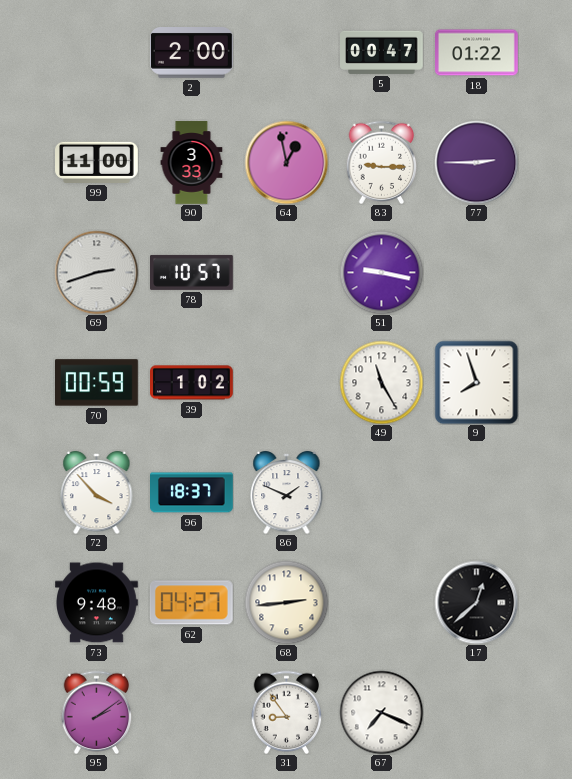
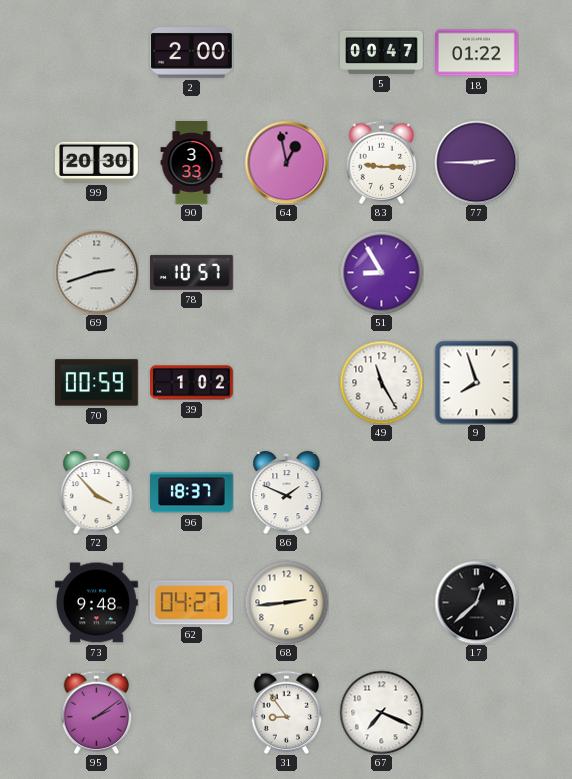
99: 11:00 -> 20:30 (97, 162)
51: 9:17 -> 8:55 (381, 272)
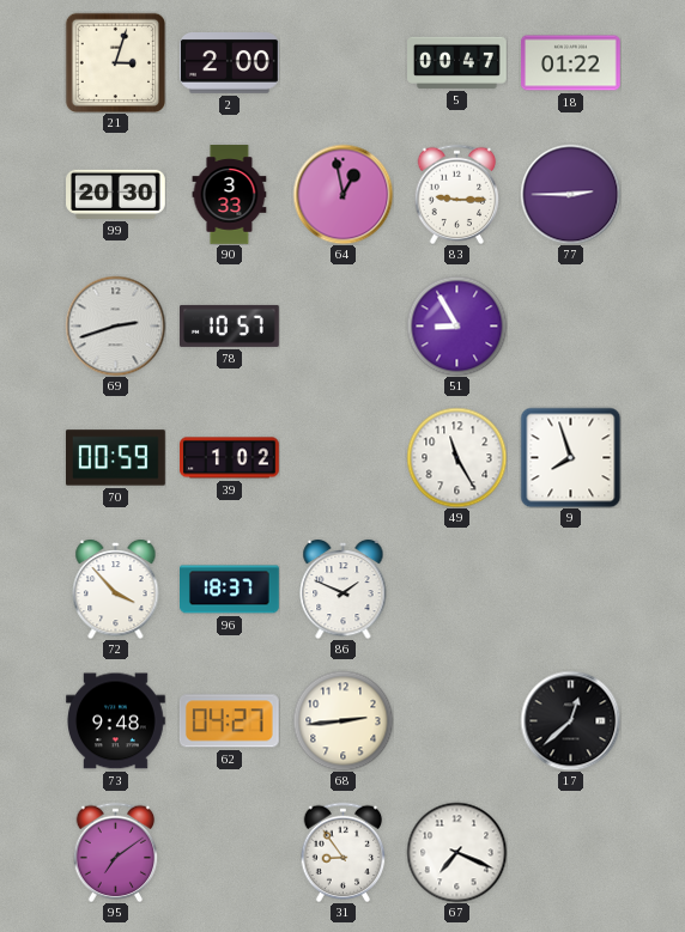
21: none -> 3:03 (115, 62)
95: 2:09 -> 7:09 (116, 852)
